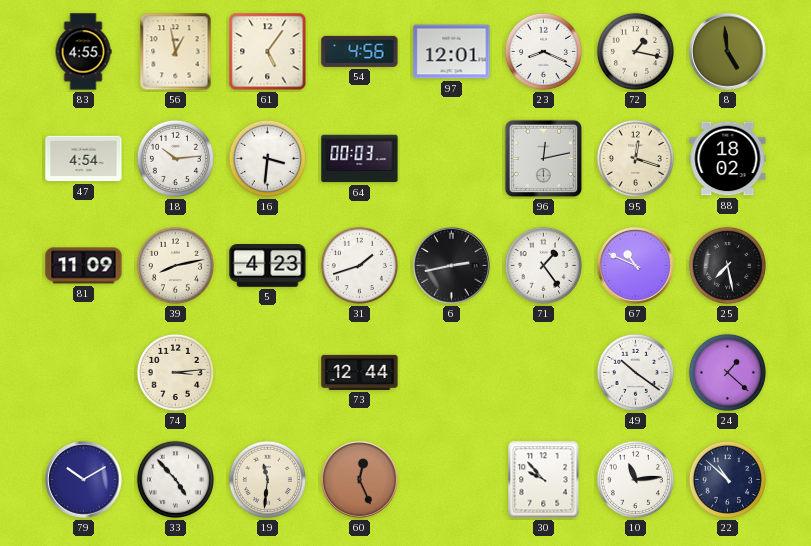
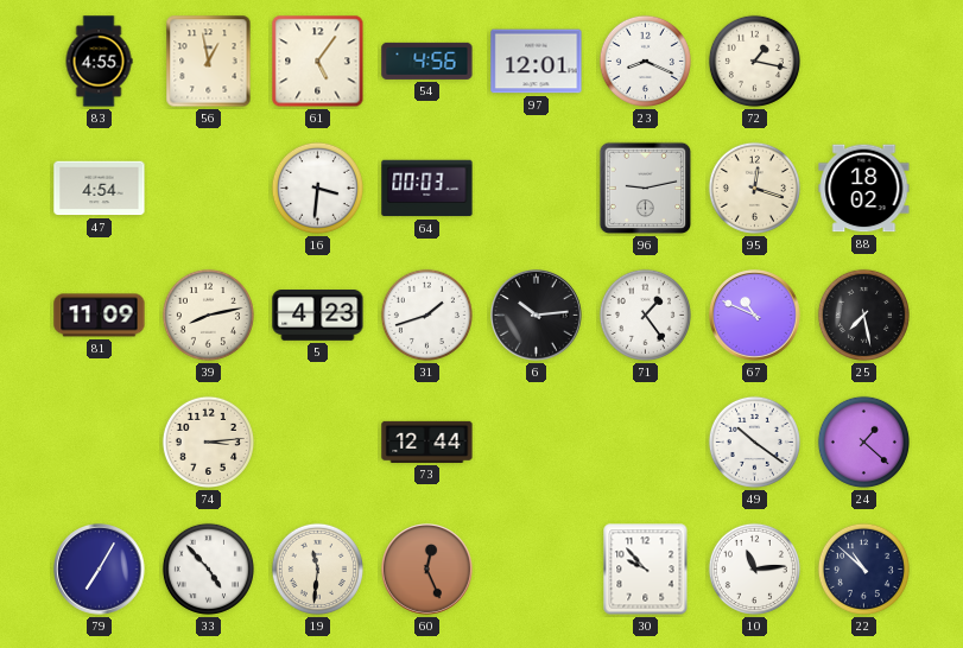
8: 4:59 -> none (728, 52)
18: 10:14 -> none (175, 158)
96: 12:13 -> 9:13 (646, 189)
6: 2:43 -> 10:14 (537, 316)
79: 10:10 -> 7:05 (100, 570)
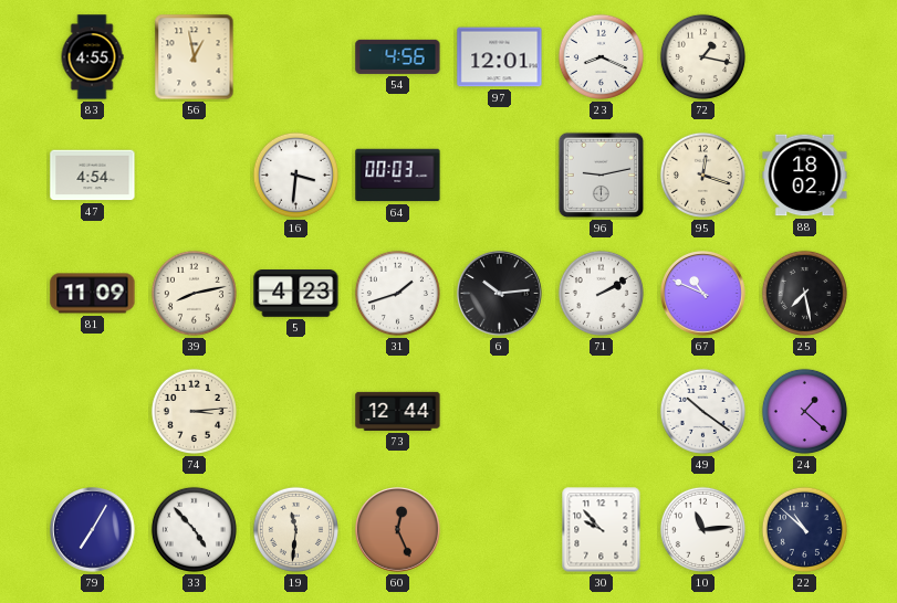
61: 5:06 -> none (318, 62)
71: 1:24 -> 2:10 (601, 293)
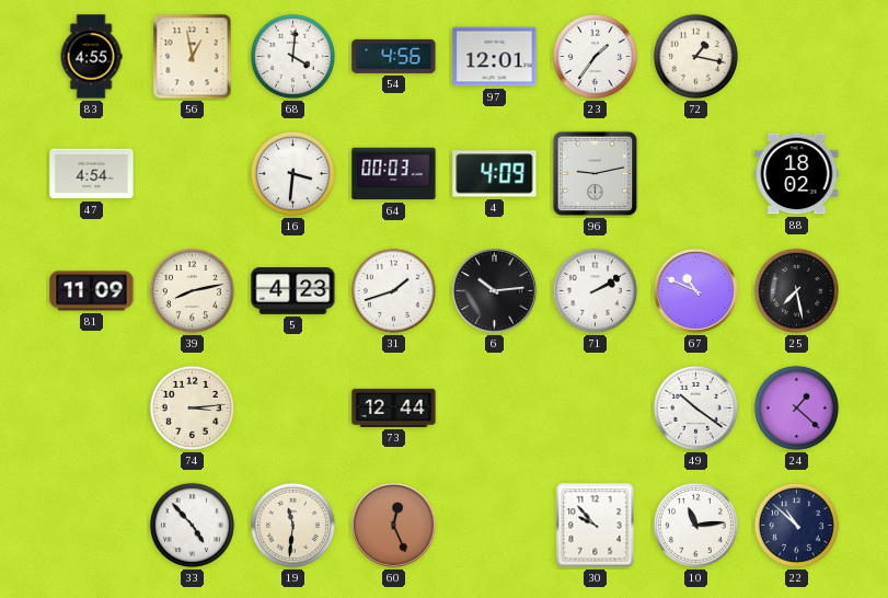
68: none -> 4:01 (292, 56)
23: 8:19 -> 1:36 (595, 56)
4: none -> 4:09 (495, 174)
95: 12:18 -> none (702, 174)
79: 7:05 -> none (93, 530)
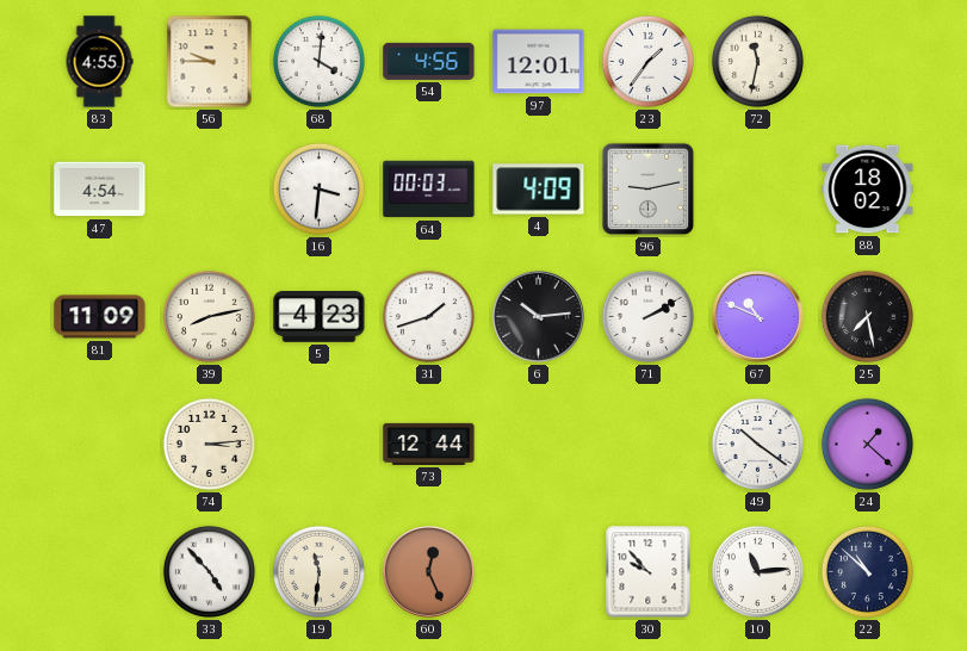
56: 12:58 -> 9:45 (210, 62)
72: 1:17 -> 11:32 (757, 61)
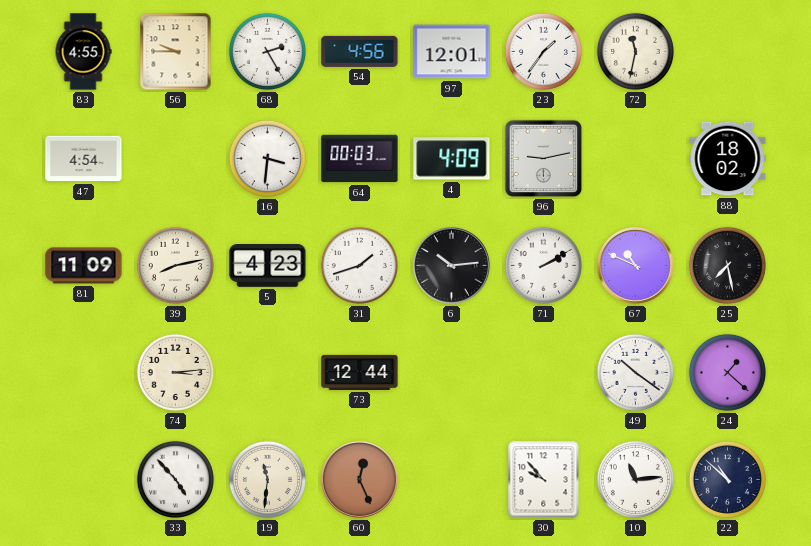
68: 4:01 -> 2:25 (267, 51)
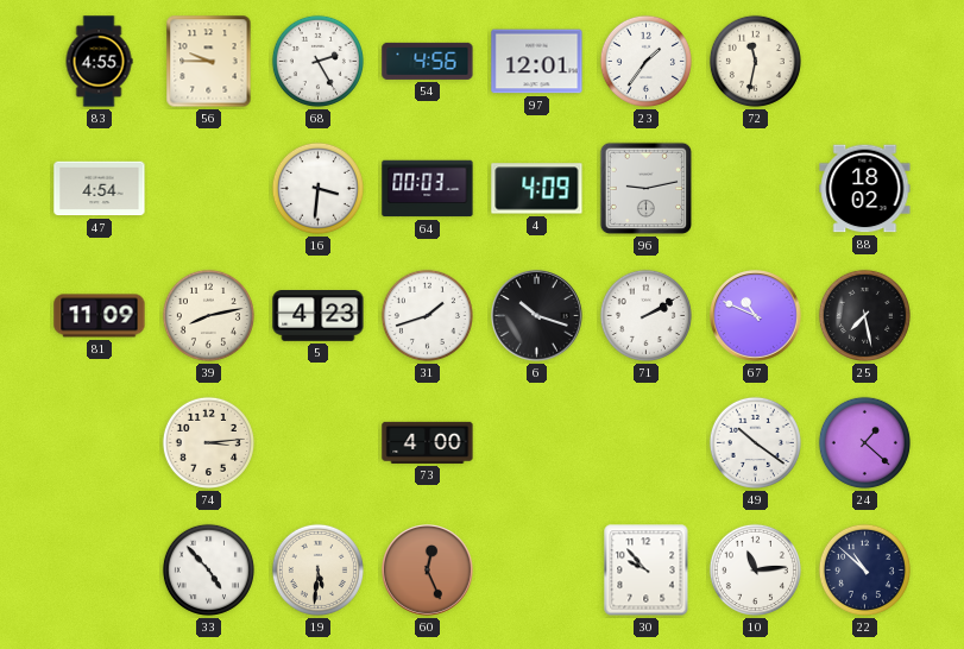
6: 10:14 -> 10:18 (537, 316)
73: 12:44 -> 4:00 (428, 442)
19: 11:31 -> 5:31 (317, 569)
